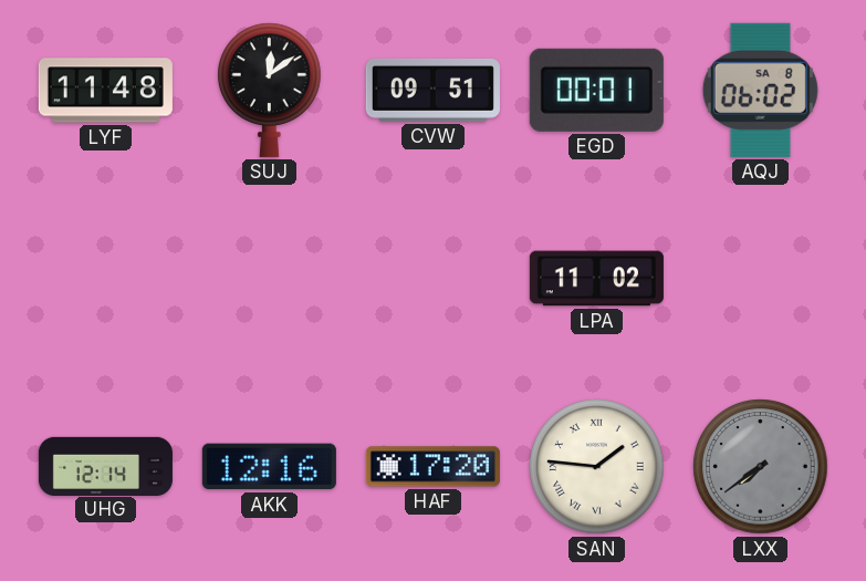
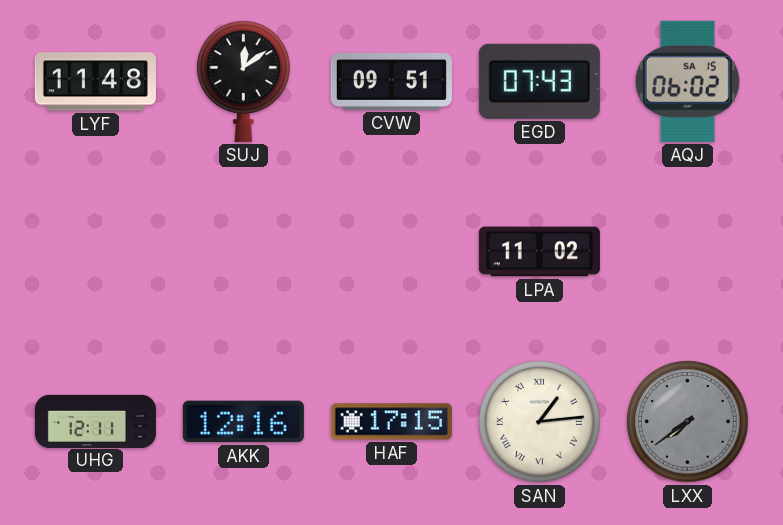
EGD: 00:01 -> 07:43 (539, 81)
AQJ date: SA 8 -> SA 15 (687, 81)
UHG: 12:14 -> 12:11 (95, 421)
HAF: 17:20 -> 17:15 (391, 422)
SAN: 1:46 -> 1:14 (540, 422)
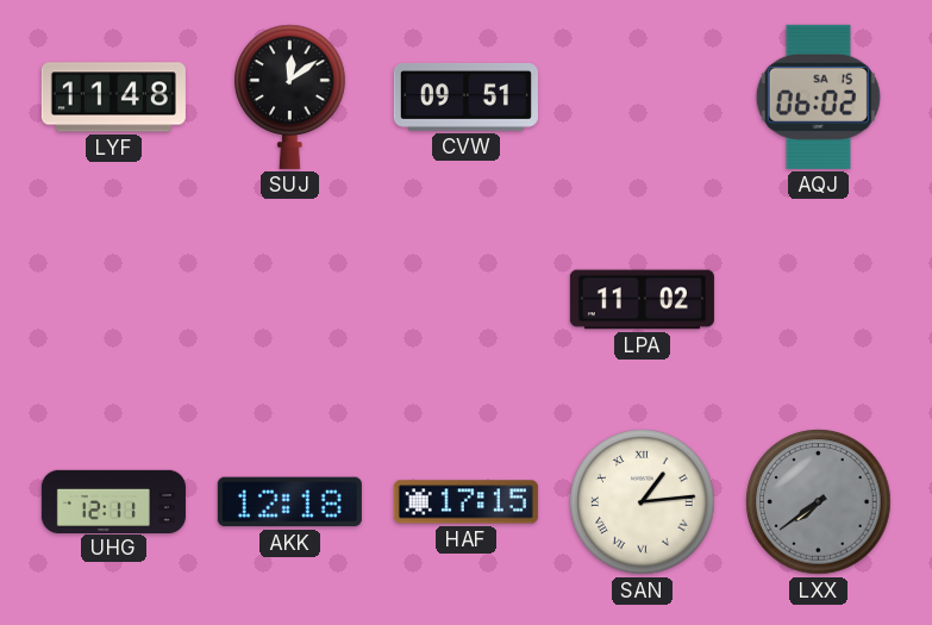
EGD: 07:43 -> none (539, 81)
AKK: 12:16 -> 12:18 (289, 502)
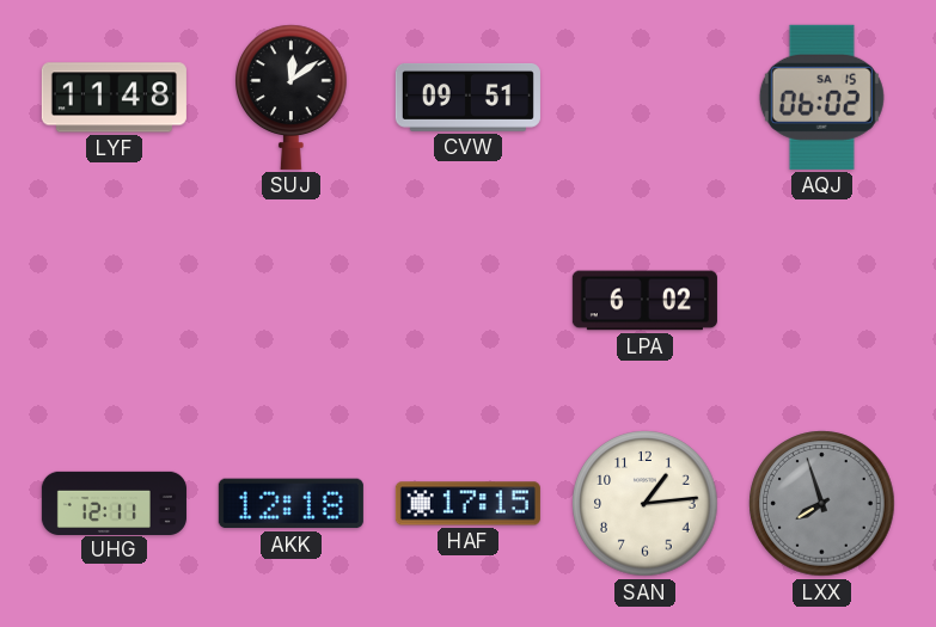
LPA: 11:02 -> 6:02 (644, 301)
SAN numerals: Roman -> Arabic (646, 504)
LXX: 7:39 -> 7:57 (822, 504)
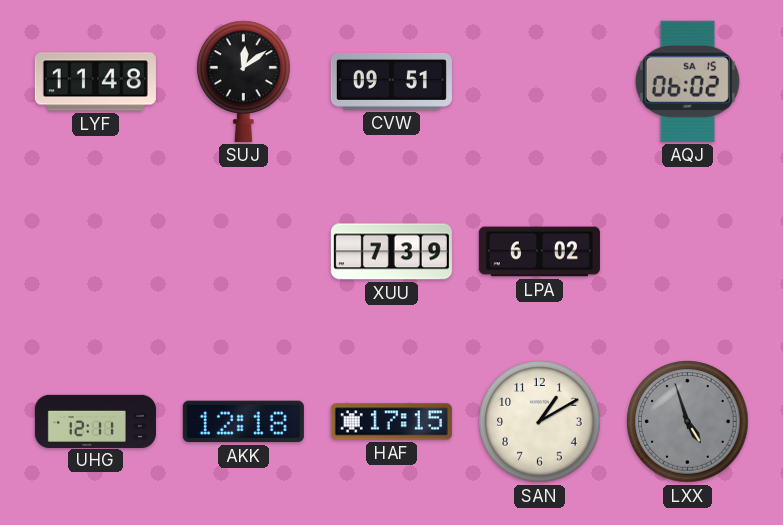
XUU: none -> 7:39 (391, 252)
SAN: 1:14 -> 1:10 (540, 422)
LXX: 7:57 -> 4:57 (688, 422)
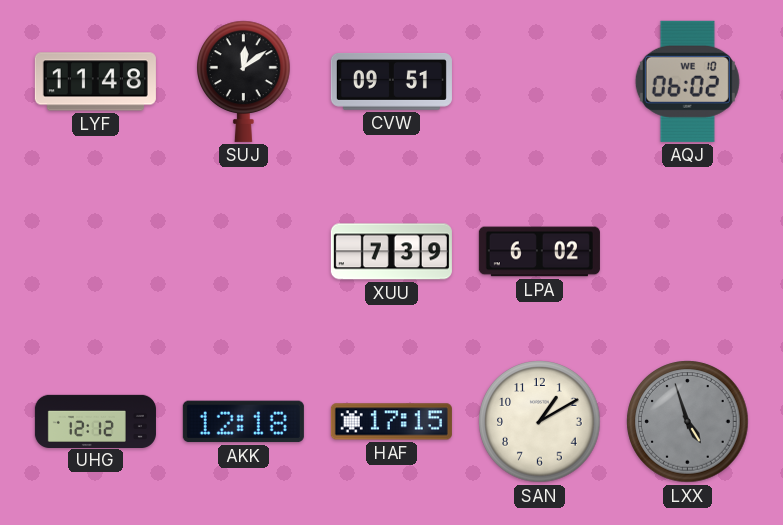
AQJ date: SA 15 -> WE 10 (687, 81)
UHG: 12:11 -> 12:12 (95, 421)
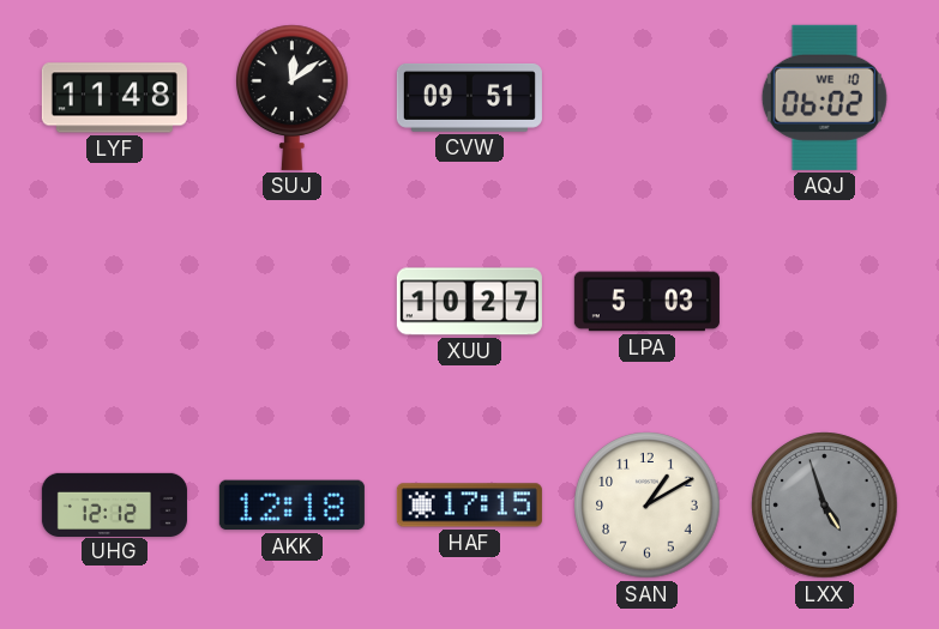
XUU: 7:39 -> 10:27 (469, 302)
LPA: 6:02 -> 5:03 (646, 302)
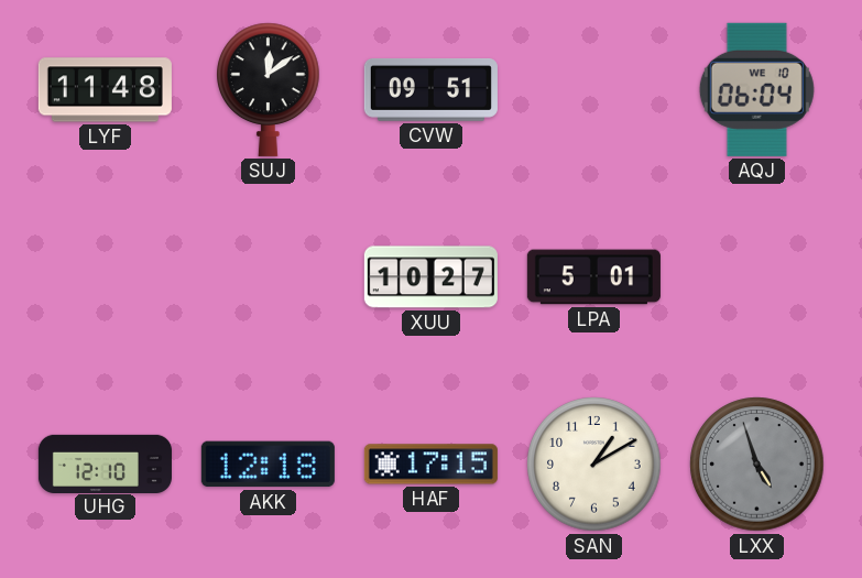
AQJ: 06:02 -> 06:04 (756, 89)
LPA: 5:03 -> 5:01 (593, 277)
UHG: 12:12 -> 12:10 (105, 464)
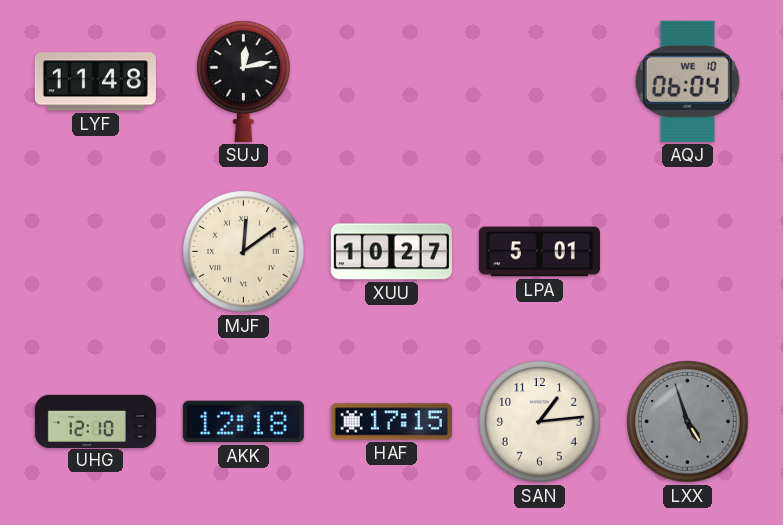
SUJ: 12:09 -> 12:13 (244, 81)
CVW: 09:51 -> none (430, 90)
MJF: none -> 12:09 (244, 252)
SAN: 1:10 -> 1:14 (540, 422)
